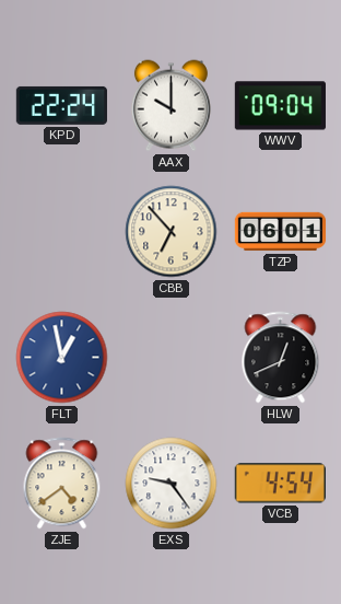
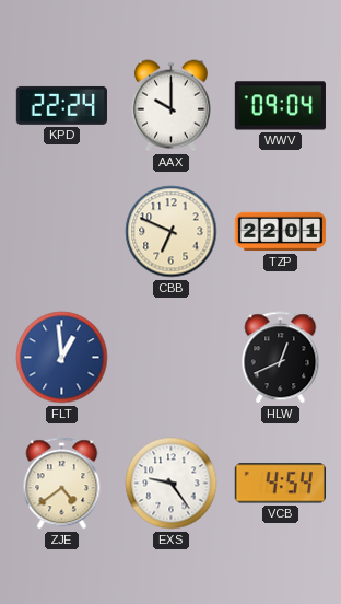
CBB: 6:53 -> 6:49 (172, 232)
TZP: 06:01 -> 22:01 (281, 232)
FLT: 12:58 -> 12:59 (62, 358)
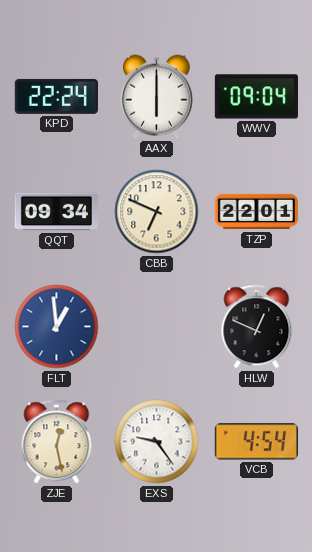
AAX: 10:00 -> 6:00 (156, 97)
QQT: none -> 09:34 (56, 212)
HLW: 12:41 -> 12:49 (257, 327)
ZJE: 4:39 -> 12:28 (57, 442)
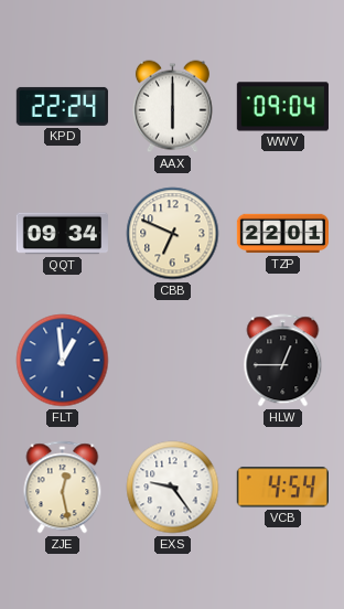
HLW: 12:49 -> 12:45 (283, 361)
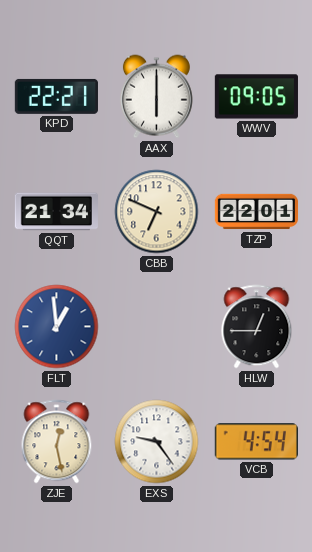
KPD: 22:24 -> 22:21 (56, 96)
WWV: 09:04 -> 09:05 (256, 97)
QQT: 09:34 -> 21:34 (56, 212)
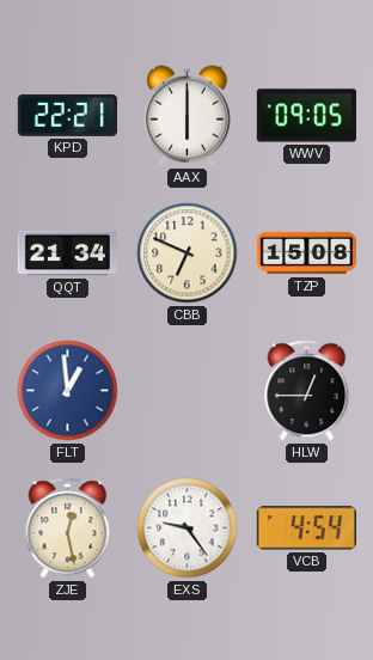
TZP: 22:01 -> 15:08 (307, 253)
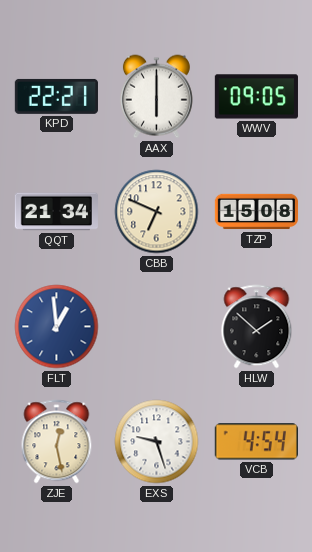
HLW: 12:45 -> 1:52 (257, 327)
EXS: 9:24 -> 9:27 (157, 442)
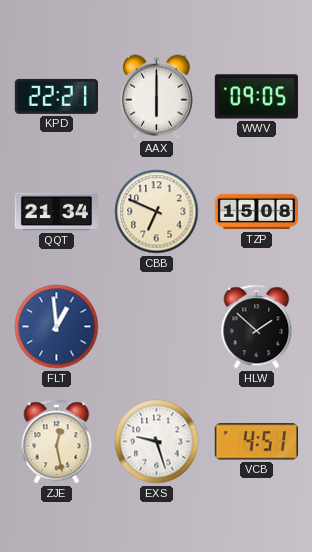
VCB: 4:54 -> 4:51 (256, 442)
